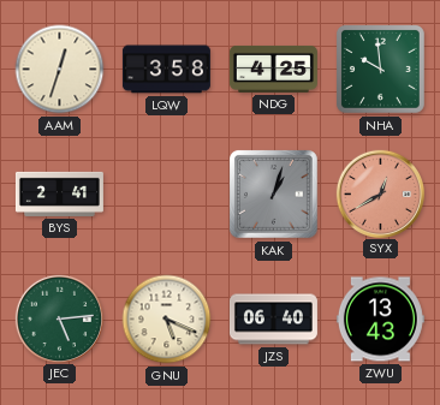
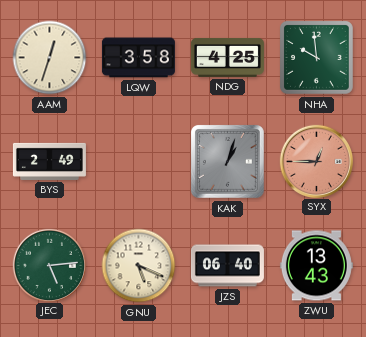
BYS: 2:41 -> 2:49 (49, 161)
SYX: 12:40 -> 12:45 (316, 161)
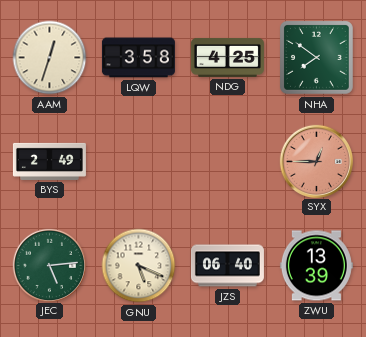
NHA: 9:59 -> 7:51 (317, 58)
KAK: 1:03 -> none (227, 161)
ZWU: 13:43 -> 13:39 (316, 266)
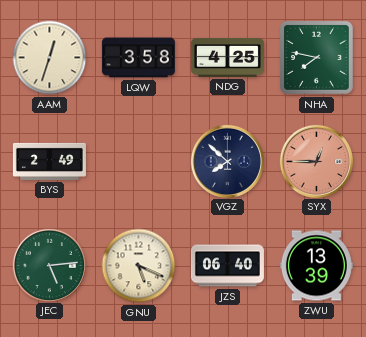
NHA: 7:51 -> 7:47 (317, 58)
VGZ: none -> 7:52 (227, 161)
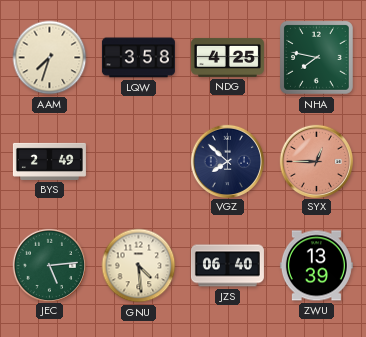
AAM: 12:33 -> 7:33 (50, 58)
GNU: 5:19 -> 4:29 (139, 266)
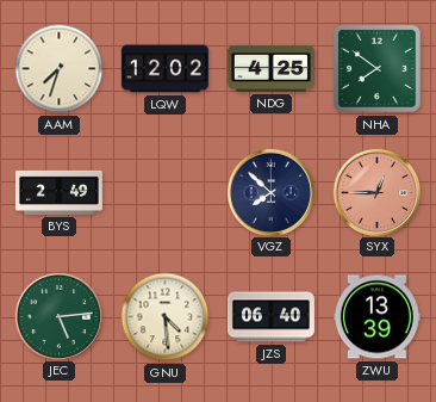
LQW: 3:58 -> 12:02 (164, 69)
NHA: 7:47 -> 7:51 (378, 69)
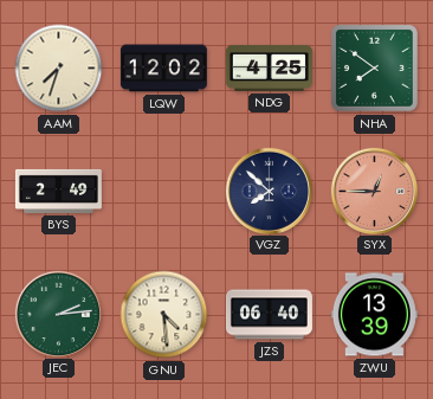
JEC: 5:14 -> 2:14 (58, 314)
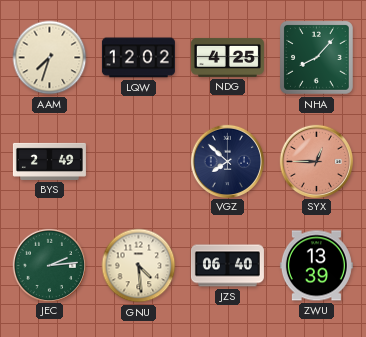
NHA: 7:51 -> 8:07 (317, 58)
